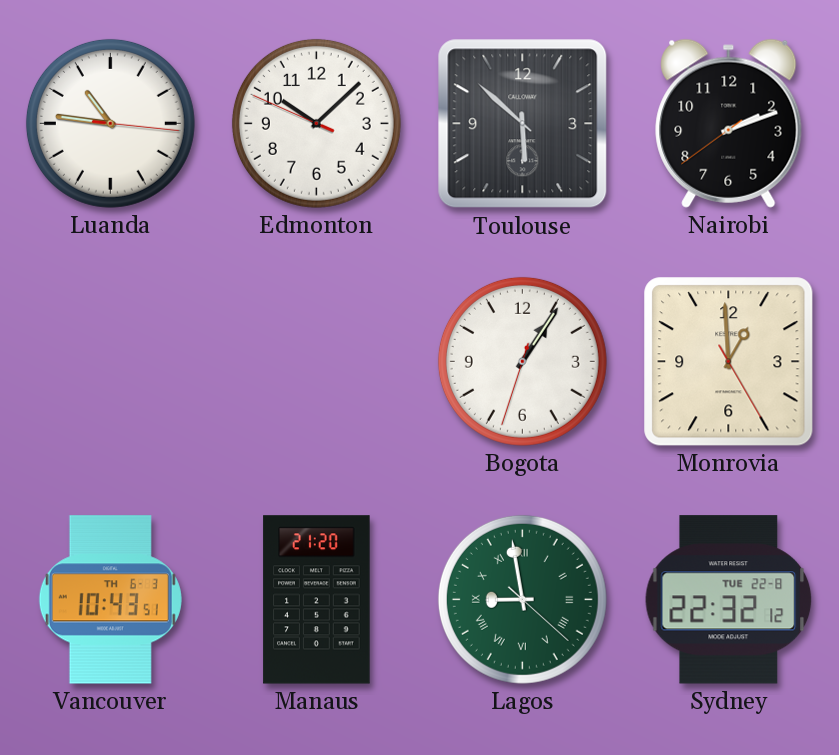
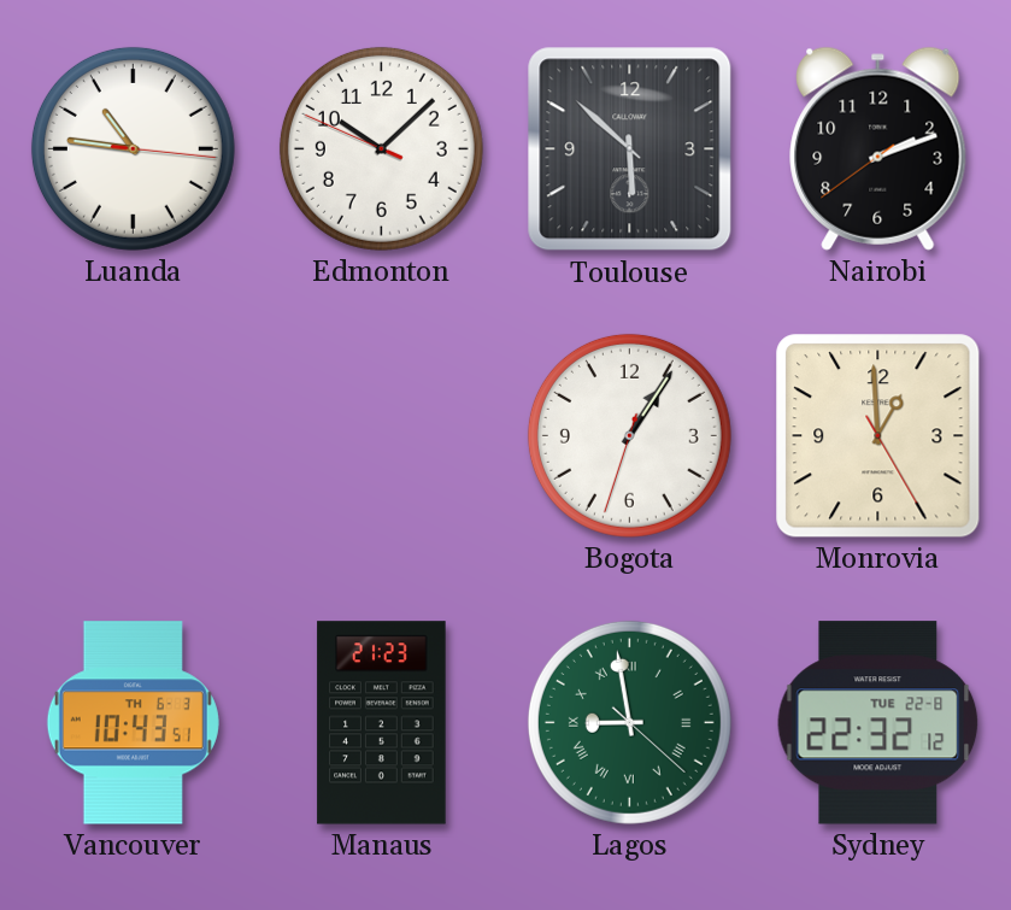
Manaus: 21:20 -> 21:23 (382, 723)
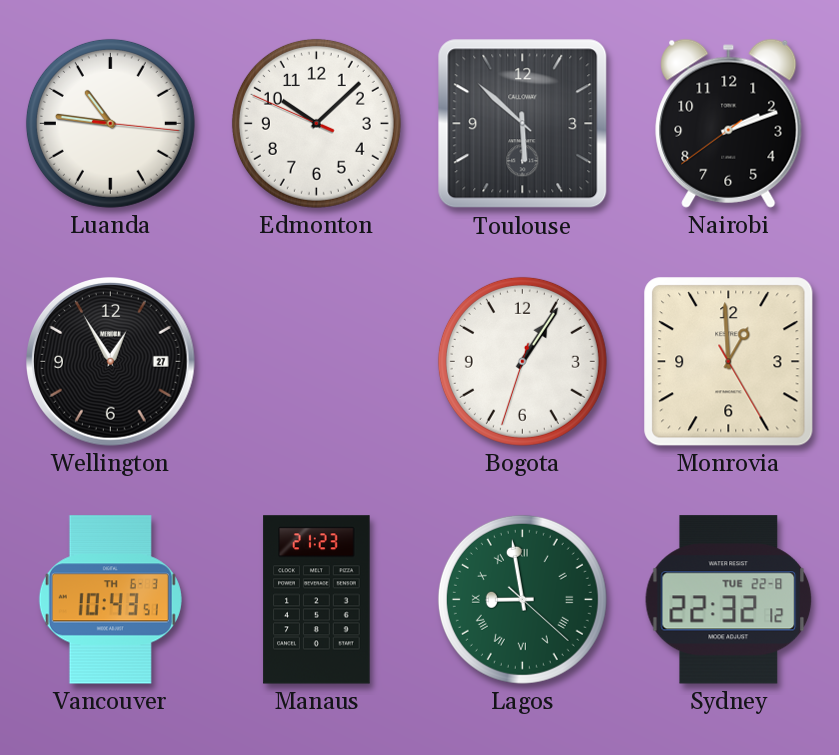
Wellington: none -> 12:55 (111, 362)
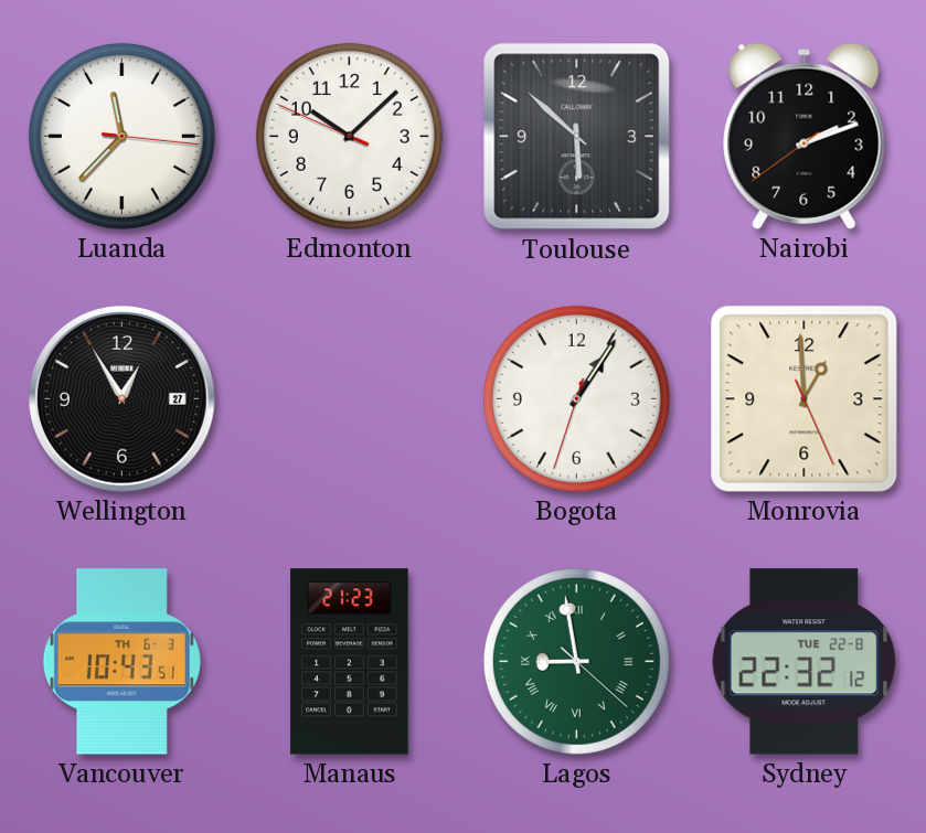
Luanda: 10:46 -> 11:37 (121, 136)
Monrovia: 12:59:25 -> 12:59:26 (805, 399)
